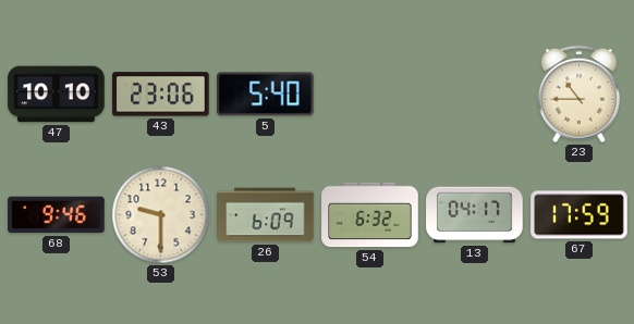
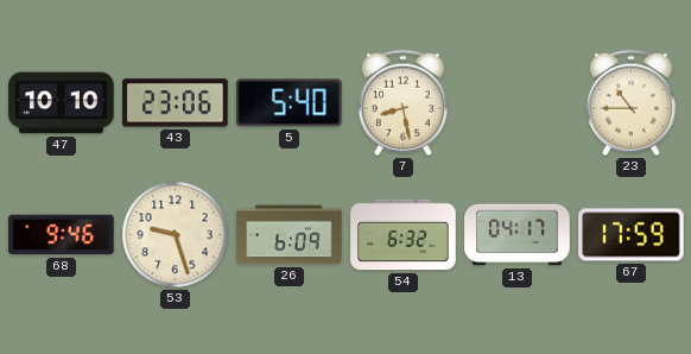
7: none -> 8:28 (402, 103)
53: 9:30 -> 9:27 (176, 235)
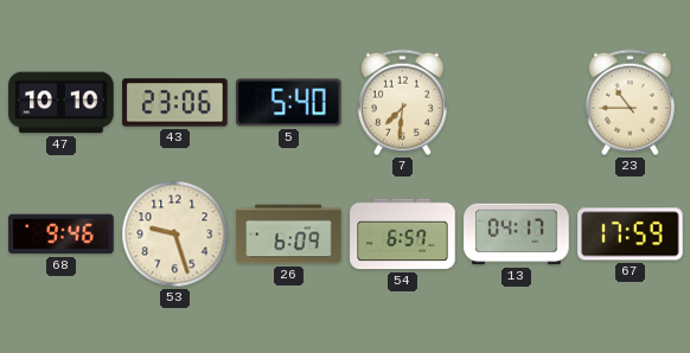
7: 8:28 -> 7:31 (402, 103)
54: 6:32 -> 6:57 (403, 235)
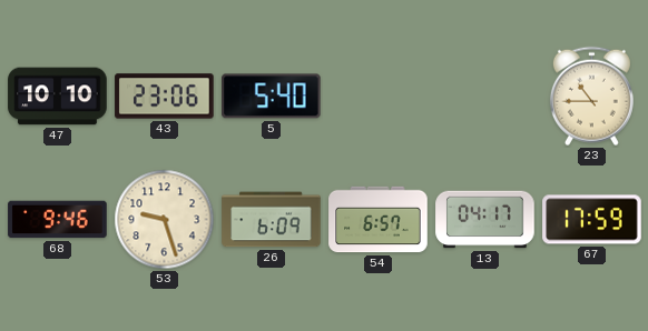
7: 7:31 -> none (402, 103)
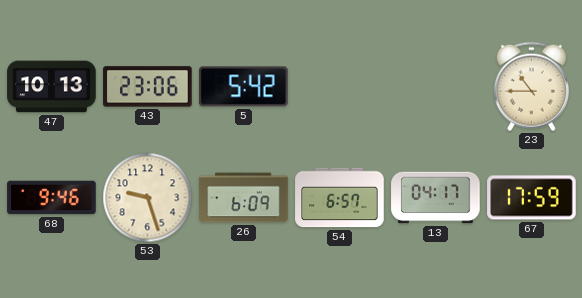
47: 10:10 -> 10:13 (52, 87)
5: 5:40 -> 5:42 (244, 87)
